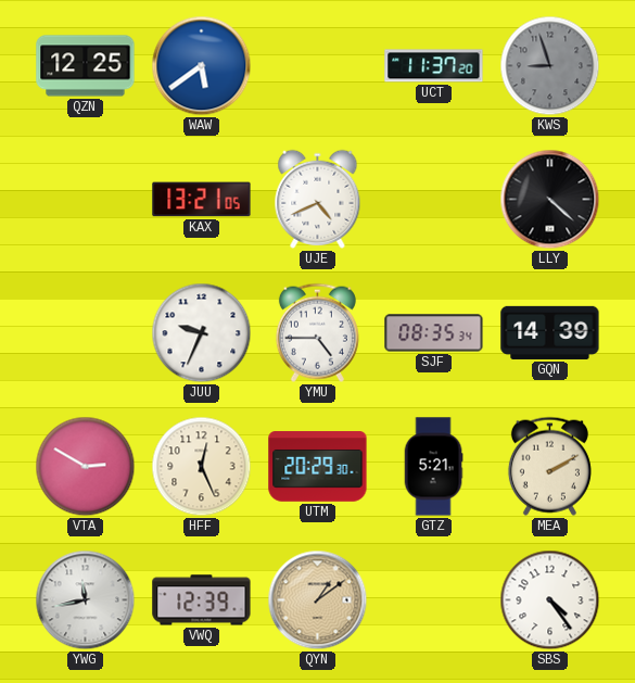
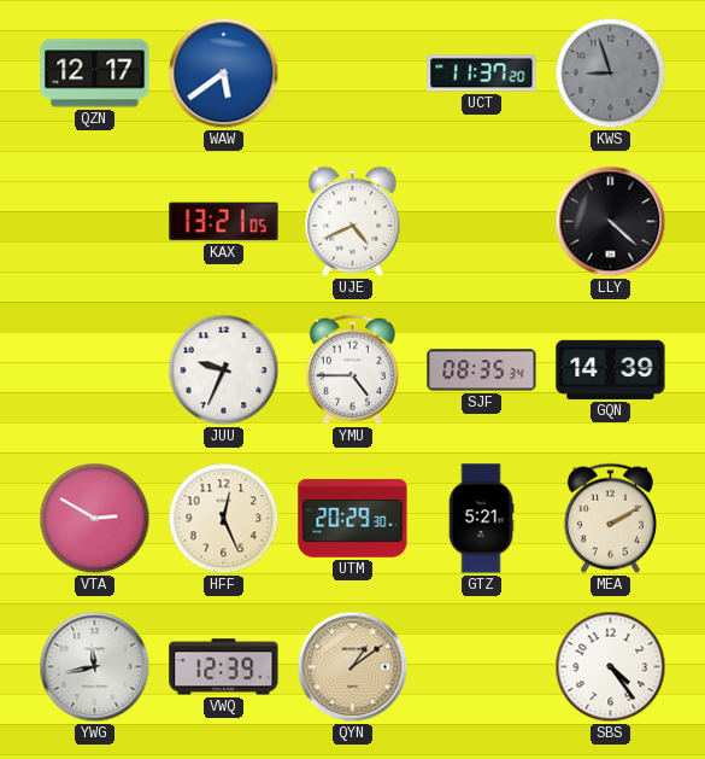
QZN: 12:25 -> 12:17 (95, 74)
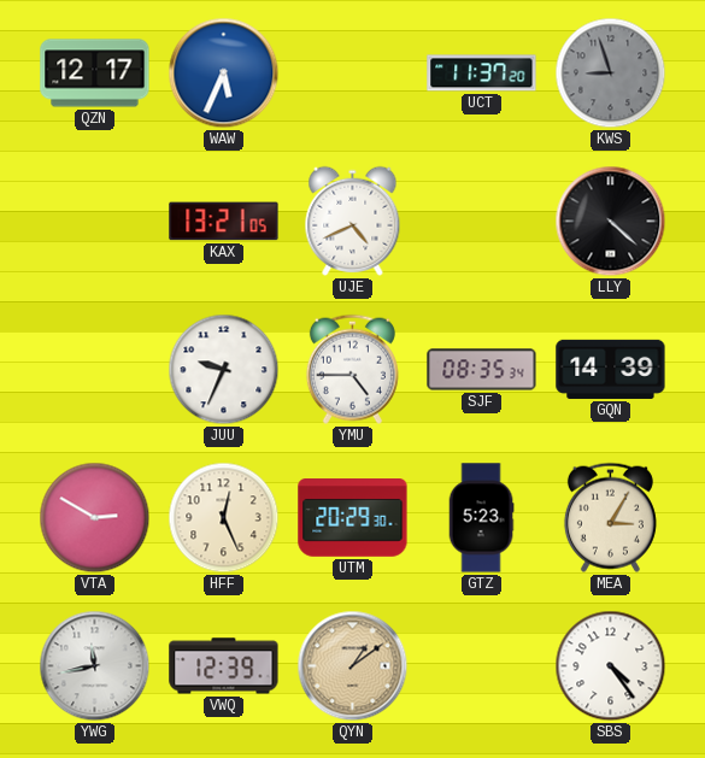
WAW: 5:39 -> 5:34 (224, 74)
GTZ: 5:21 -> 5:23 (481, 518)
MEA: 2:10 -> 3:05 (610, 517)
